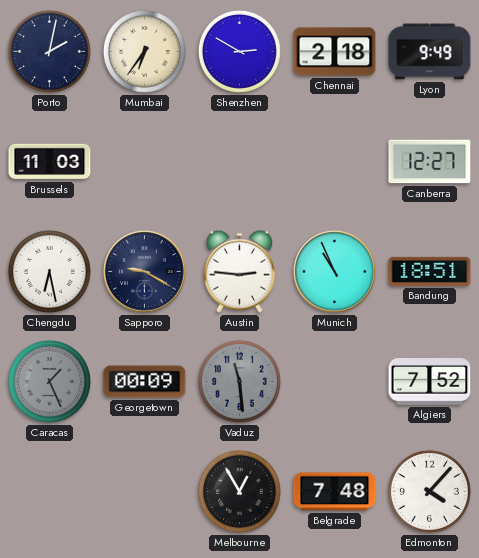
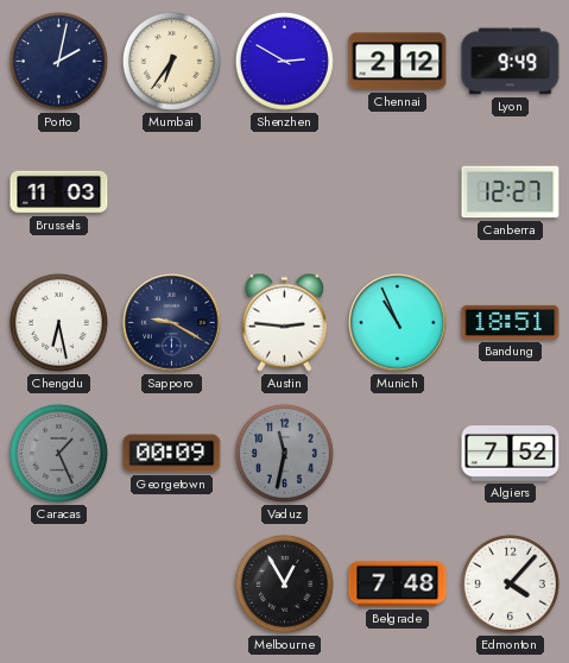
Chennai: 2:18 -> 2:12 (398, 62)
Vaduz: 11:29 -> 11:32 (284, 453)
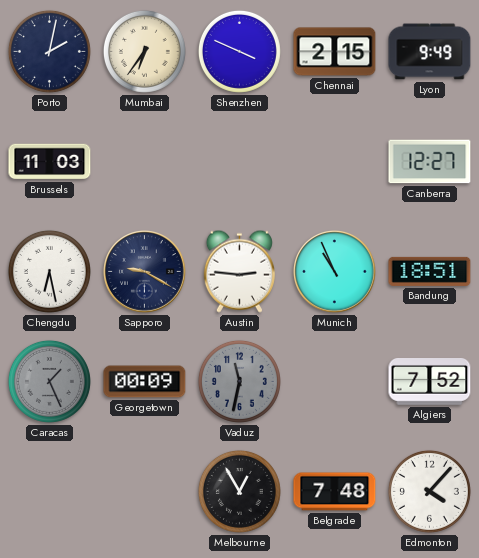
Shenzhen: 2:50 -> 3:49 (239, 51)
Chennai: 2:12 -> 2:15 (335, 52)
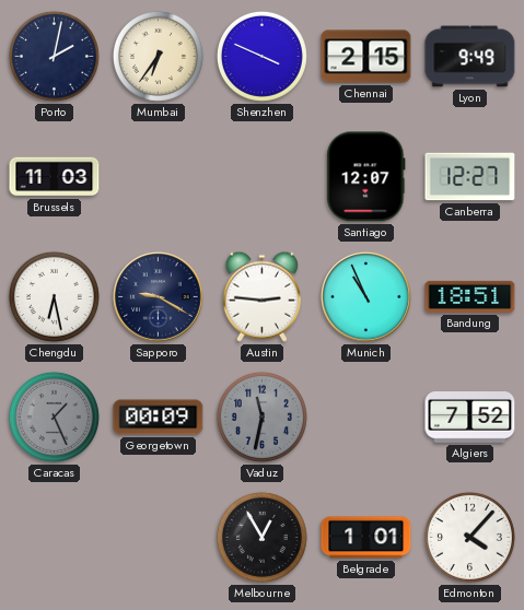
Santiago: none -> 12:07 (366, 177)
Belgrade: 7:48 -> 1:01 (366, 538)
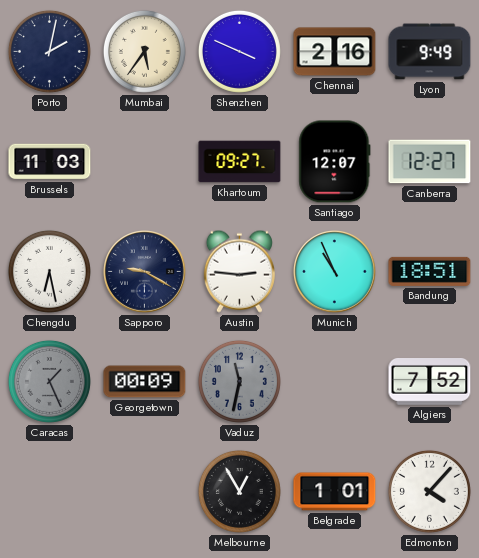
Mumbai: 6:36 -> 5:36 (144, 51)
Chennai: 2:15 -> 2:16 (335, 52)
Khartoum: none -> 09:27 (240, 162)
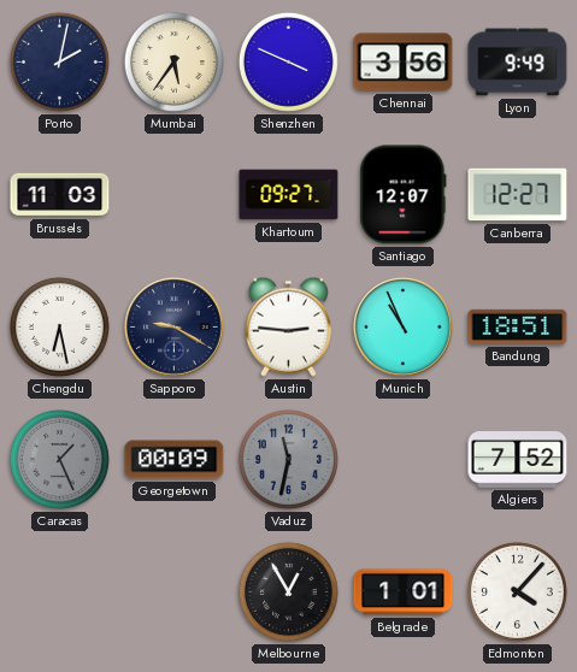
Chennai: 2:16 -> 3:56 (404, 63)
